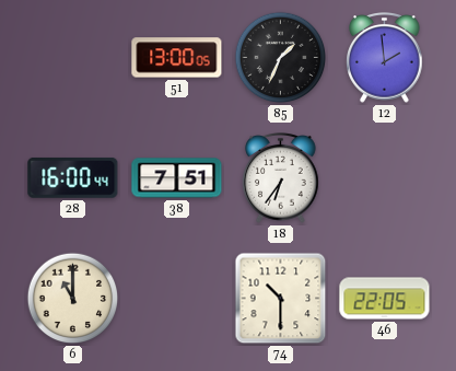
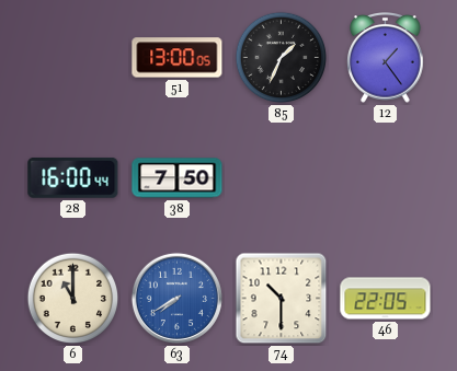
12: 1:59 -> 1:24 (386, 58)
38: 7:51 -> 7:50 (178, 178)
18: 6:36 -> none (281, 178)
63: none -> 7:40 (176, 298)
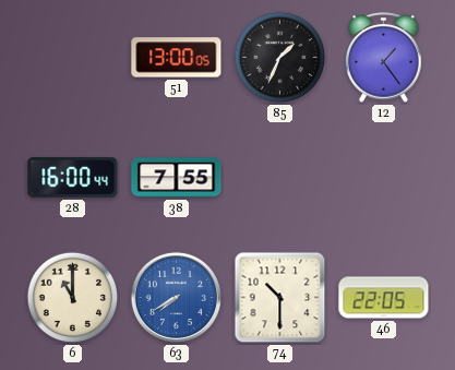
38: 7:50 -> 7:55 (177, 178)
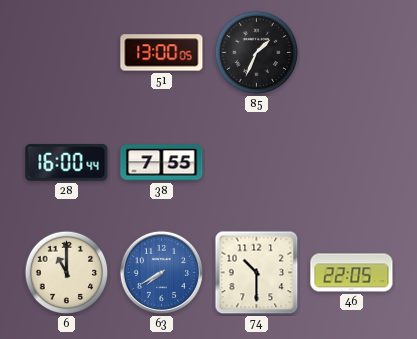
12: 1:24 -> none (384, 58)
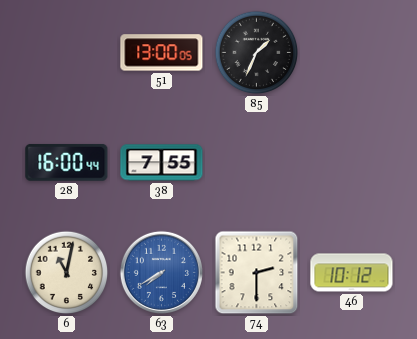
6: 11:00 -> 11:02 (67, 273)
74: 10:30 -> 2:30 (257, 273)
46: 22:05 -> 10:12 (352, 273)
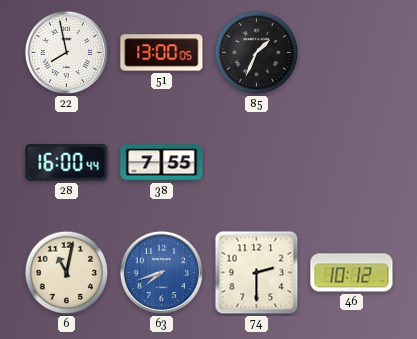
22: none -> 7:58 (66, 52)
63: 7:40 -> 7:42 (161, 272)
